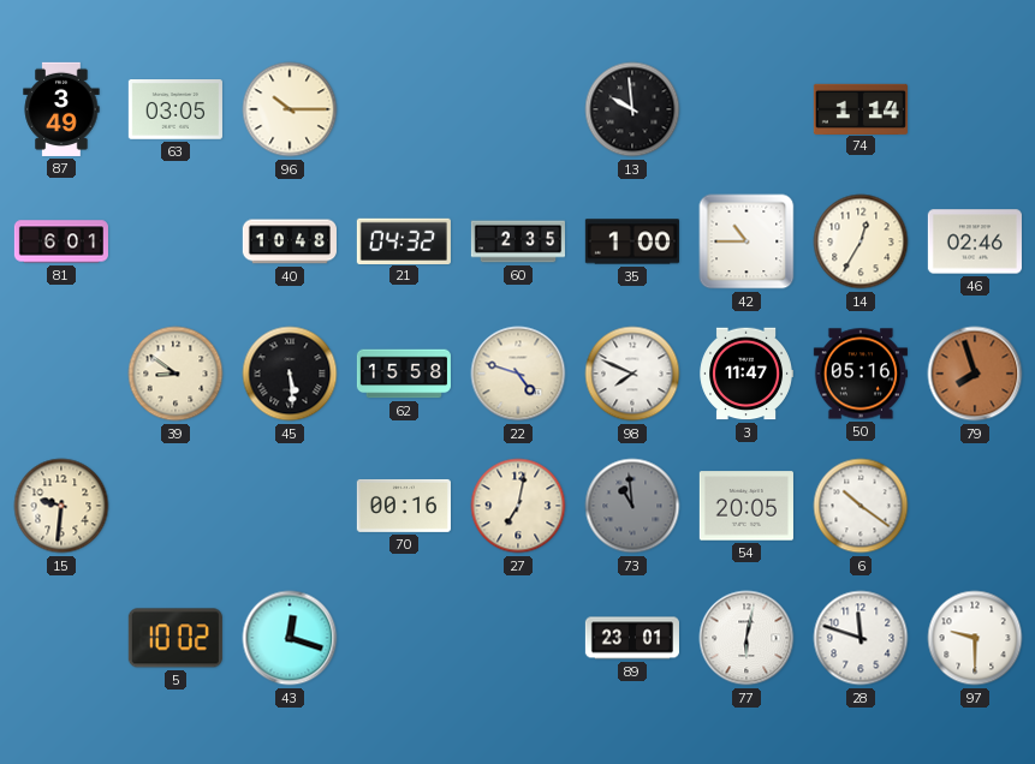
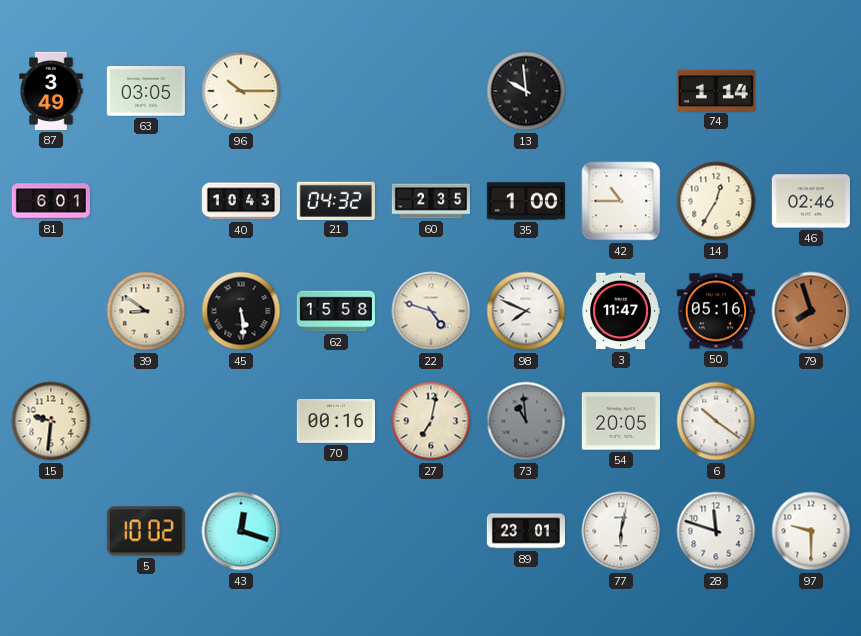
40: 10:48 -> 10:43 (241, 201)
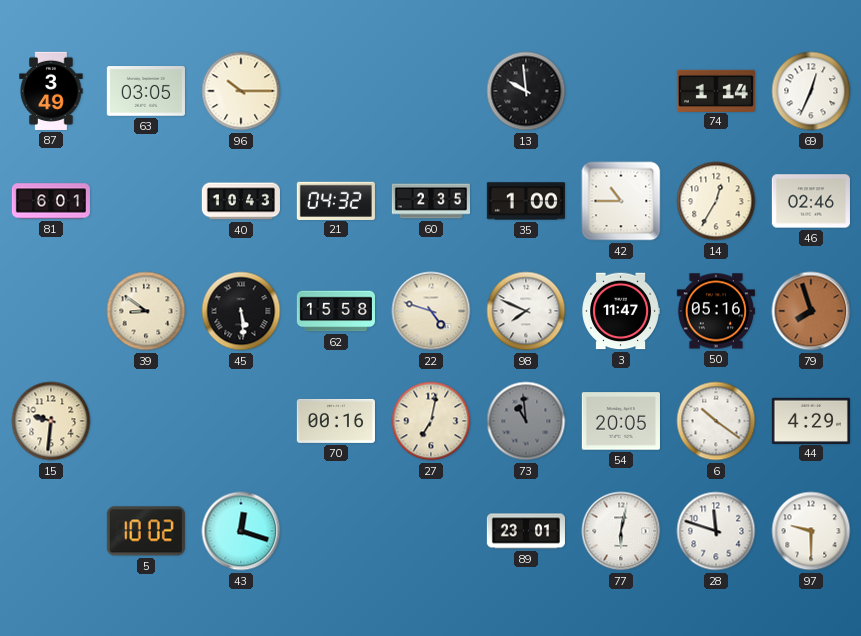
69: none -> 12:34 (811, 91)
44: none -> 4:29 (811, 420)
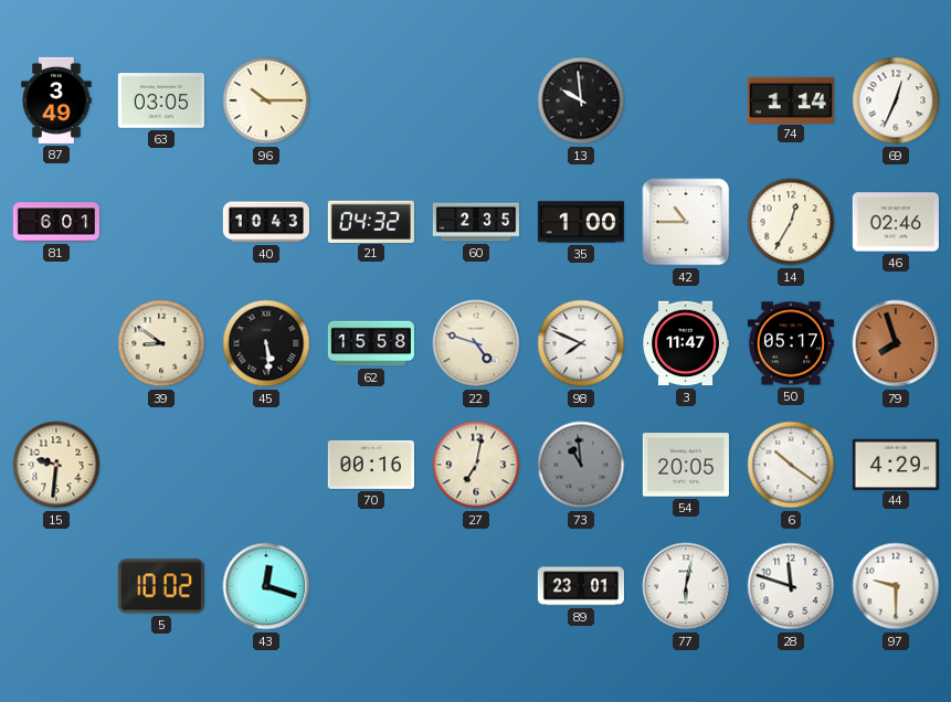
50: 05:16 -> 05:17 (791, 343)
